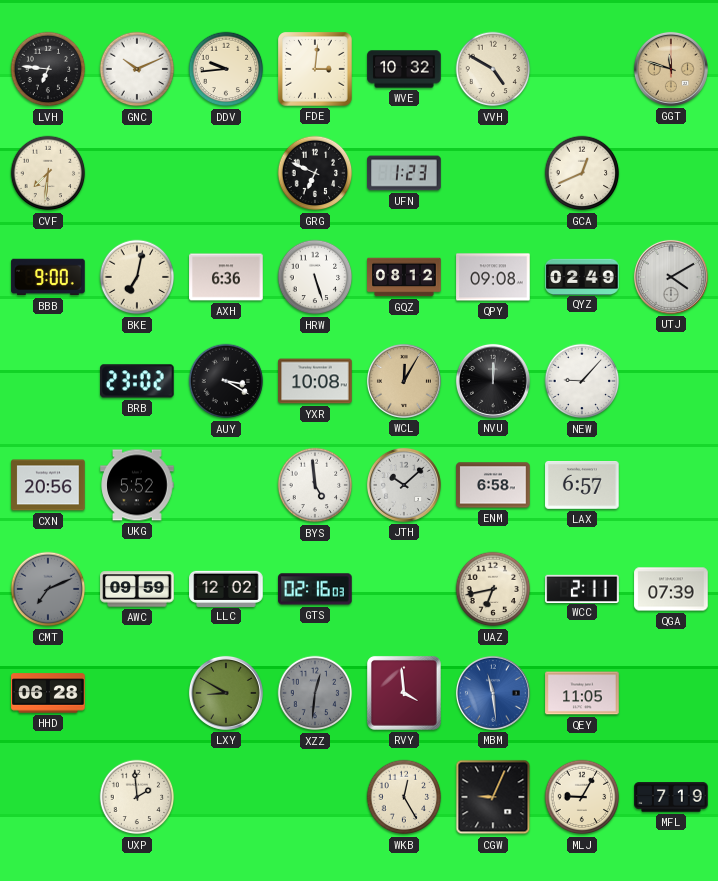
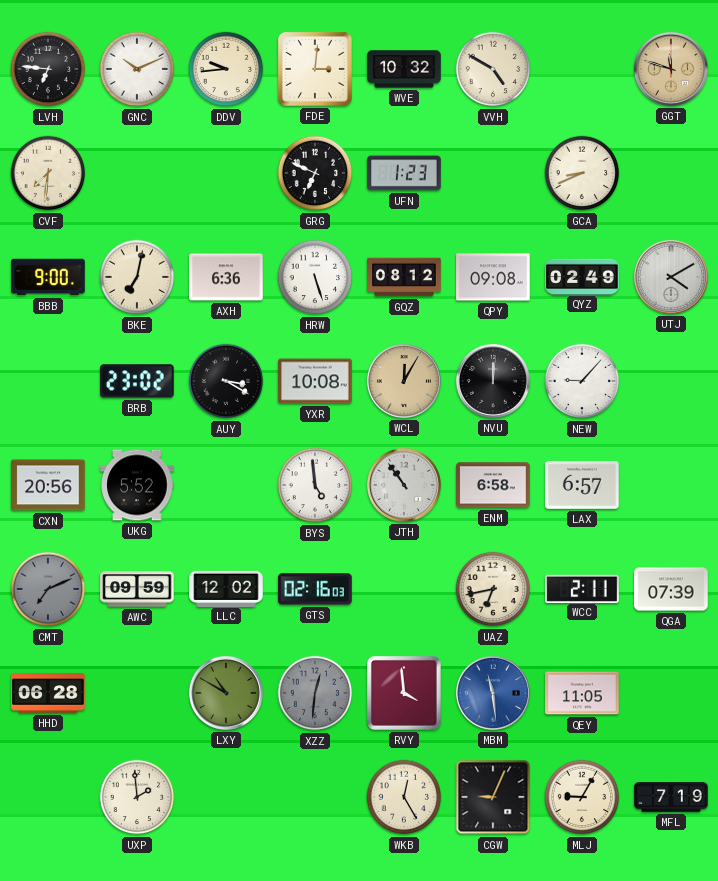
GCA: 12:41 -> 8:41 (582, 173)
JTH: 10:08 -> 10:54 (404, 485)
LXY: 8:50 -> 10:50 (226, 693)
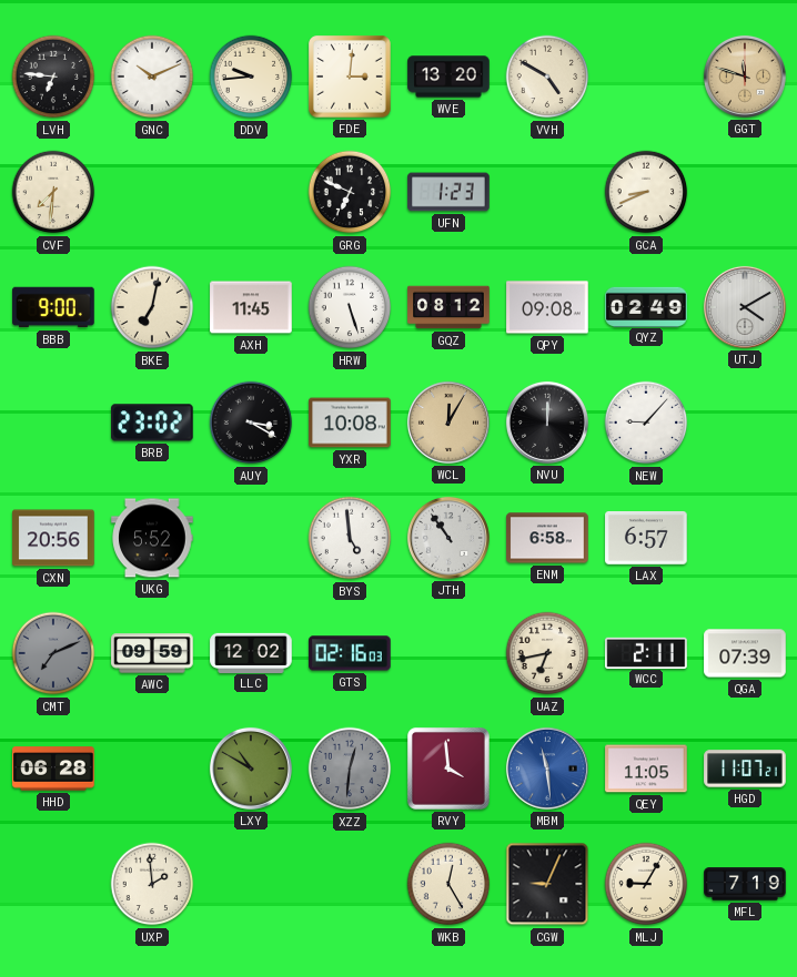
WVE: 10:32 -> 13:20 (448, 77)
AXH: 6:36 -> 11:45 (251, 307)
HGD: none -> 11:07 (745, 769)
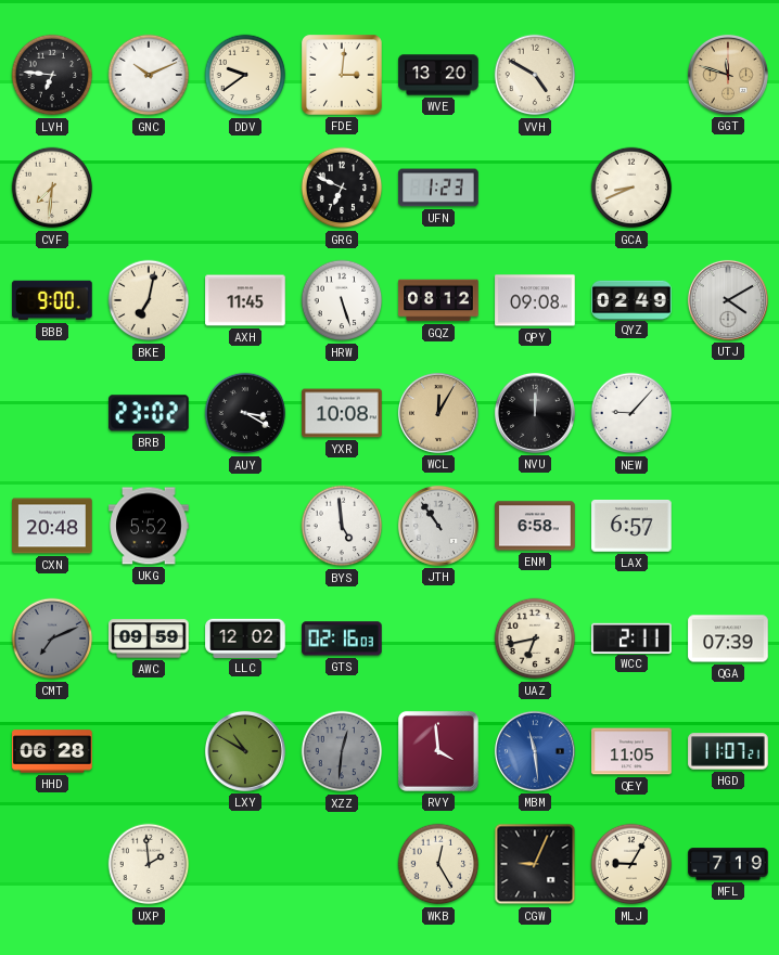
DDV: 9:44 -> 9:39 (245, 75)
CXN: 20:56 -> 20:48 (52, 526)
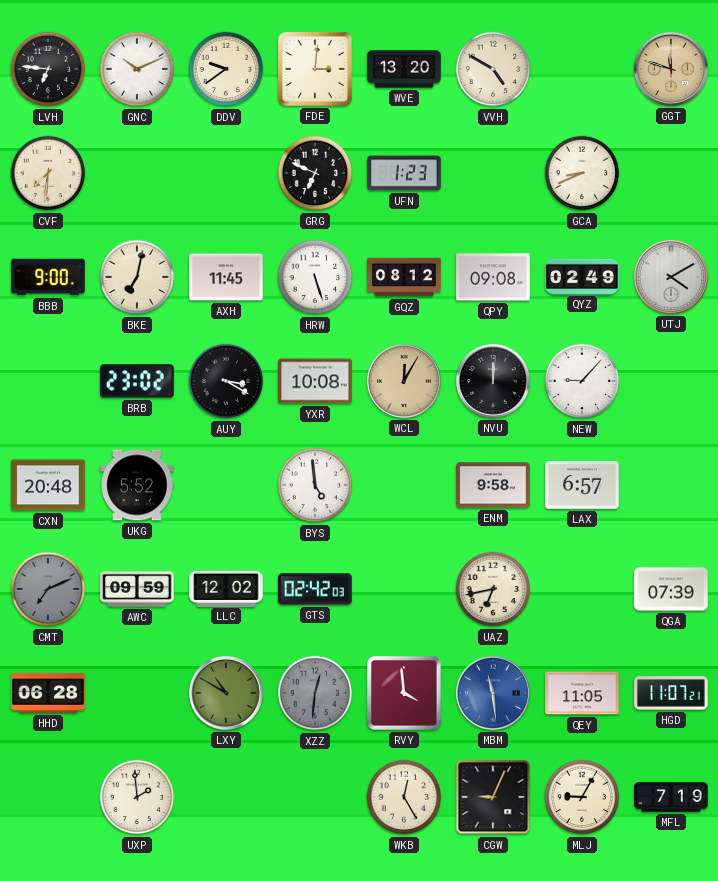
JTH: 10:54 -> none (438, 526)
ENM: 6:58 -> 9:58 (493, 485)
GTS: 02:16 -> 02:42 (315, 589)
WCC: 2:11 -> none (631, 637)
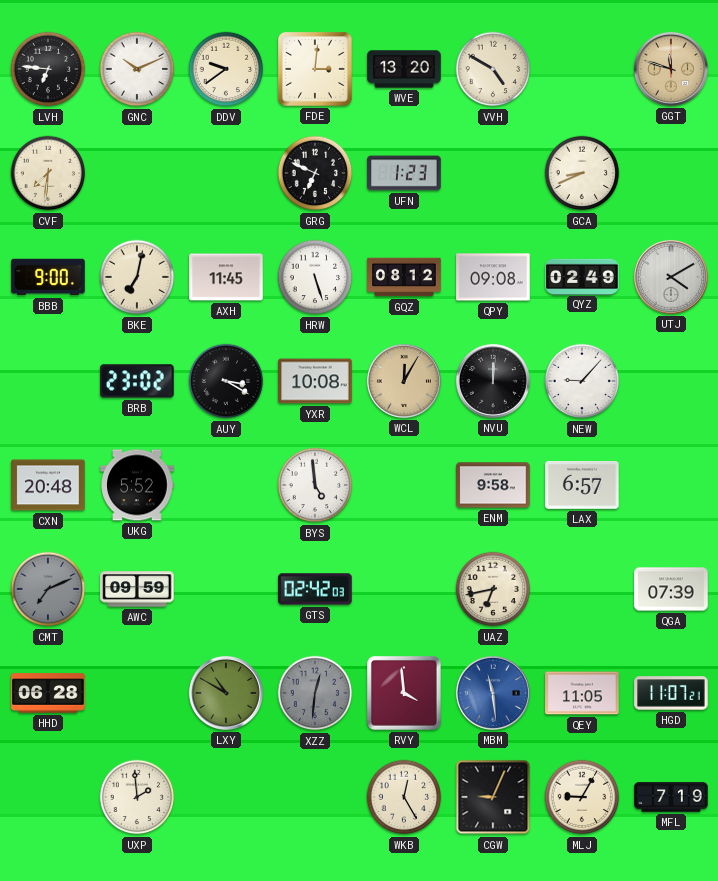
LLC: 12:02 -> none (226, 588)
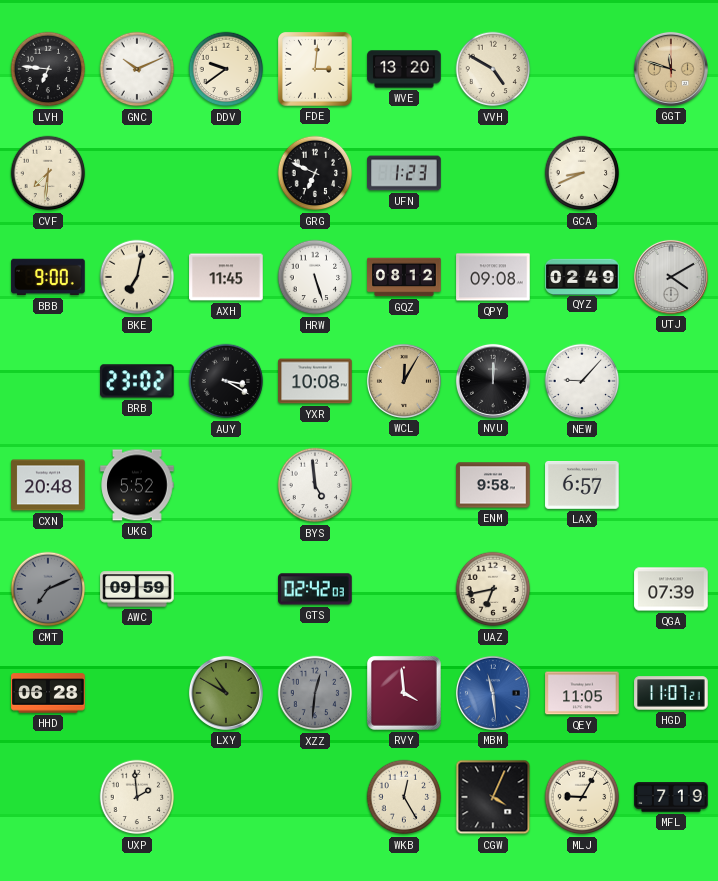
CGW: 9:04 -> 4:04 (493, 797)
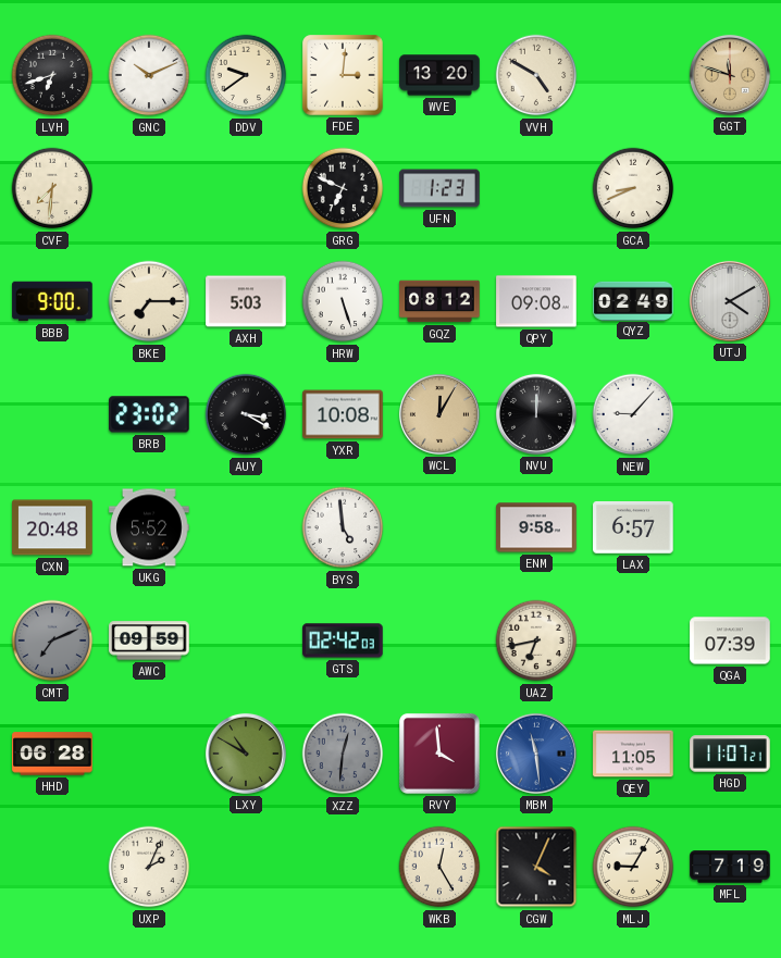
LVH: 6:46 -> 6:42 (52, 75)
BKE: 7:02 -> 7:15 (149, 301)
AXH: 11:45 -> 5:03 (246, 301)
UXP: 1:59 -> 2:04 (149, 867)
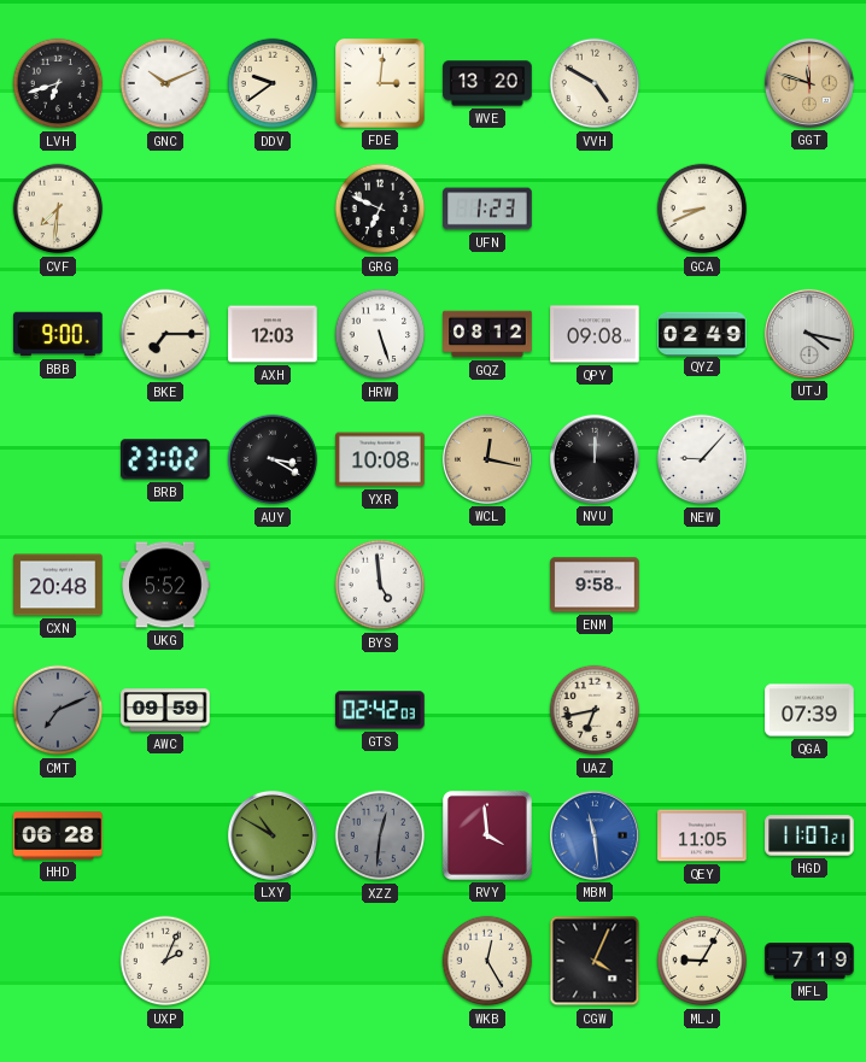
AXH: 5:03 -> 12:03 (273, 334)
UTJ: 4:10 -> 4:17 (809, 334)
WCL: 12:05 -> 12:17 (487, 459)
LAX: 6:57 -> none (633, 528)
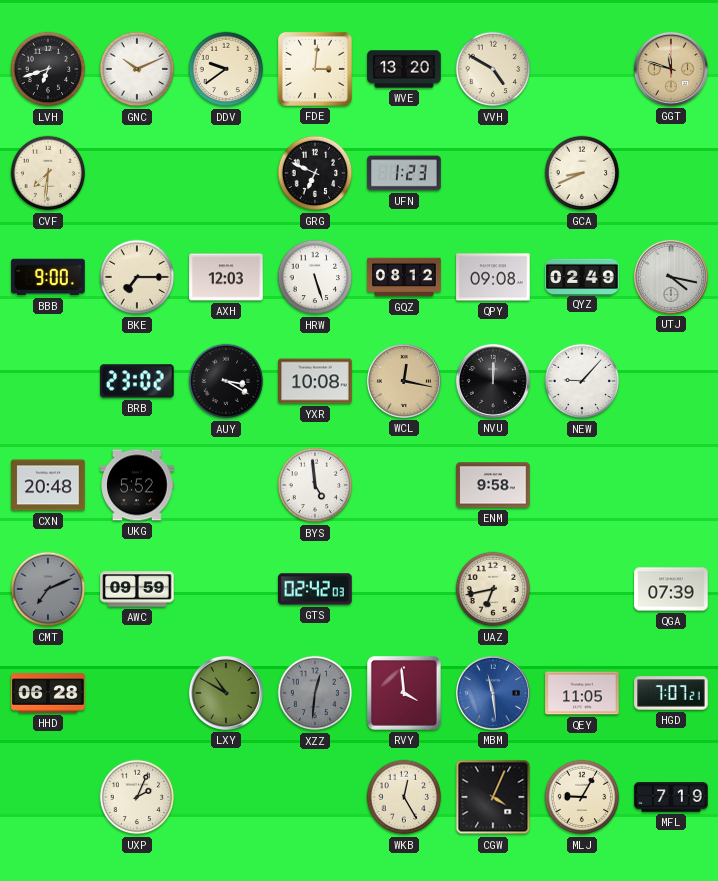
HGD: 11:07 -> 7:07 (671, 693)
